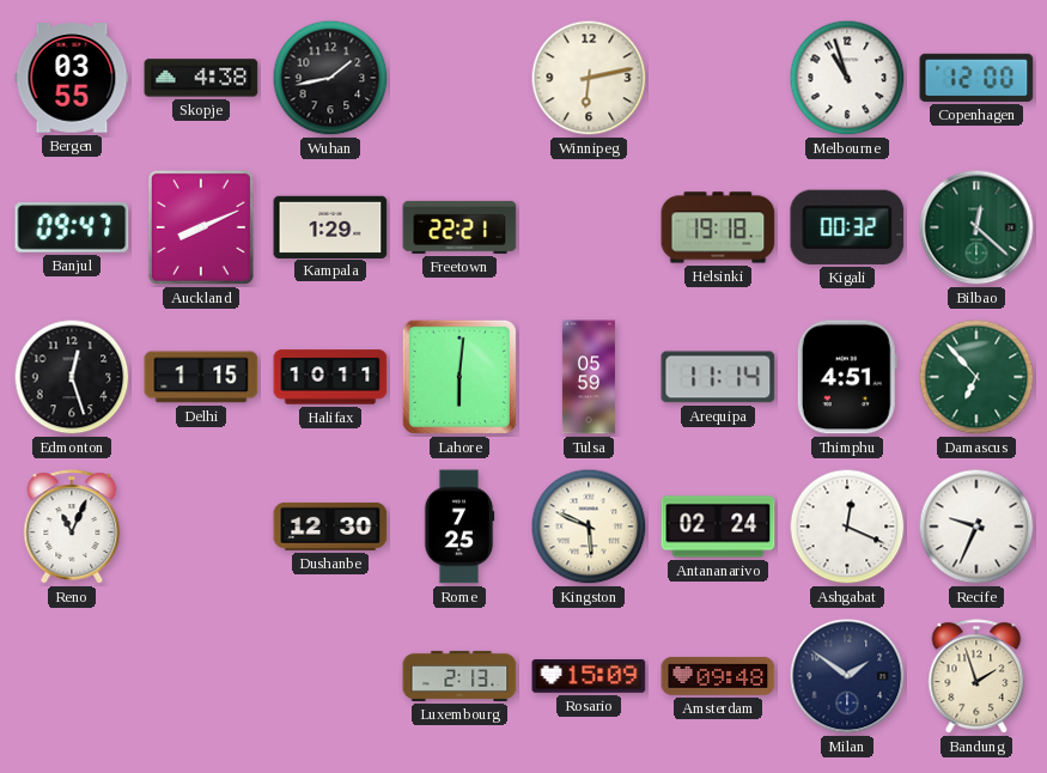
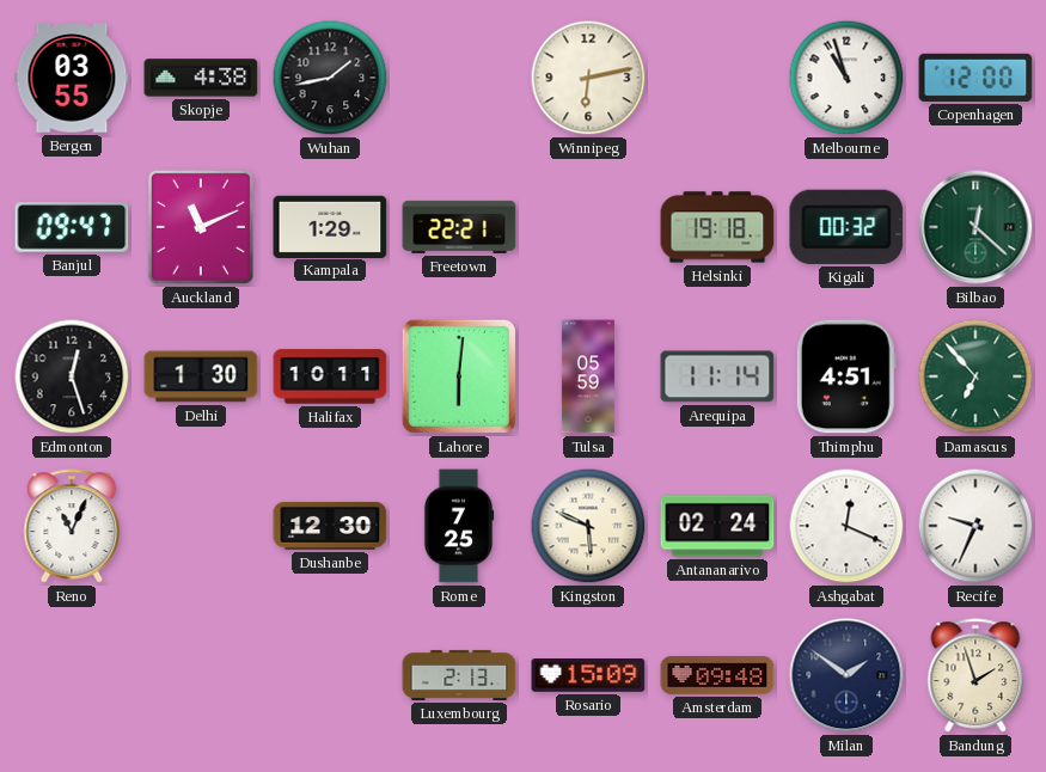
Auckland: 8:11 -> 11:11 (201, 227)
Delhi: 1:15 -> 1:30 (201, 376)
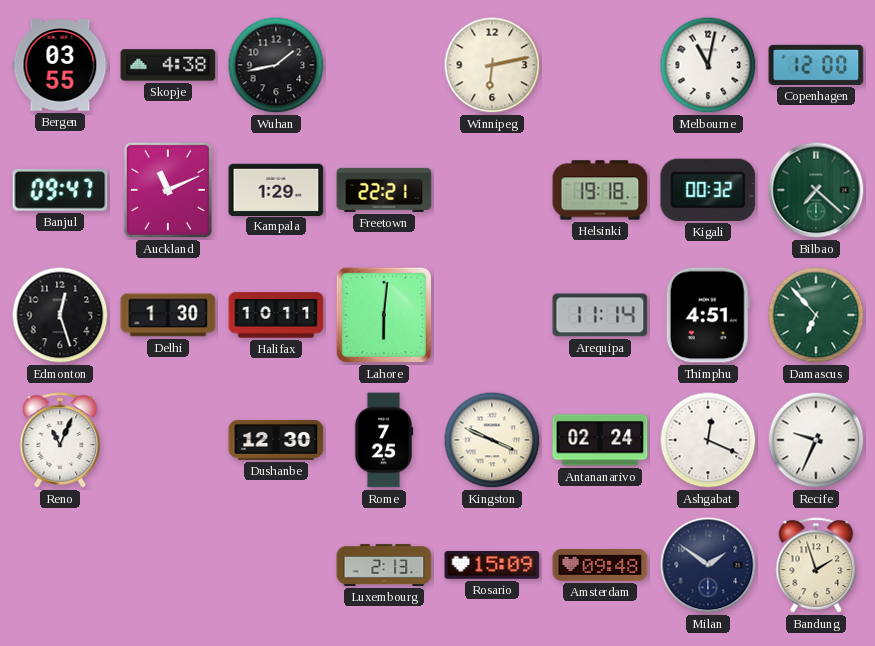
Melbourne: 10:57 -> 11:02 (708, 65)
Bilbao: 12:22 -> 7:22 (816, 190)
Tulsa: 05:59 -> none (588, 376)
Kingston: 5:49 -> 3:49 (492, 440)
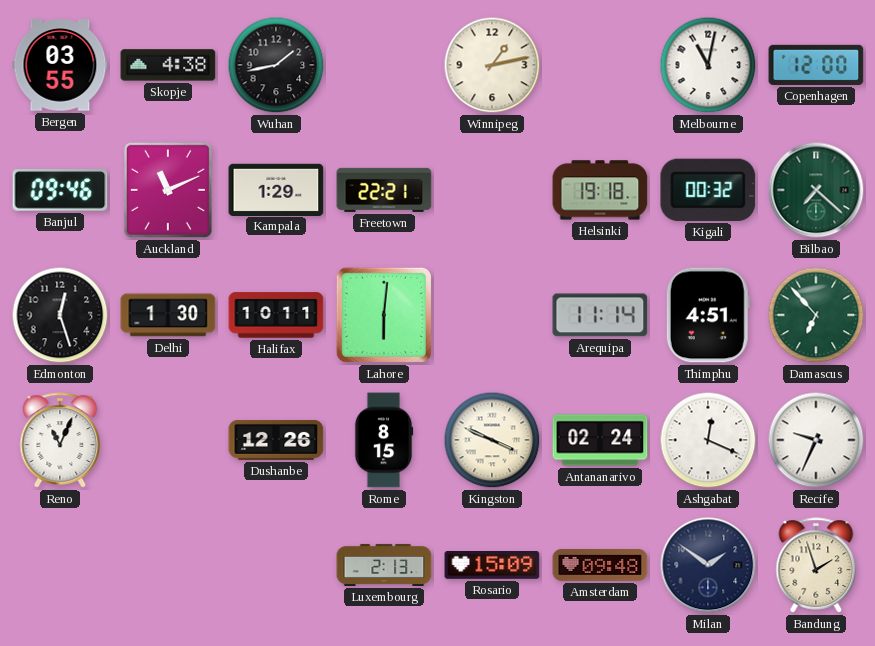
Winnipeg: 6:13 -> 1:13 (492, 65)
Banjul: 09:47 -> 09:46 (60, 190)
Dushanbe: 12:30 -> 12:26 (276, 440)
Rome: 7:25 -> 8:15 (384, 440)
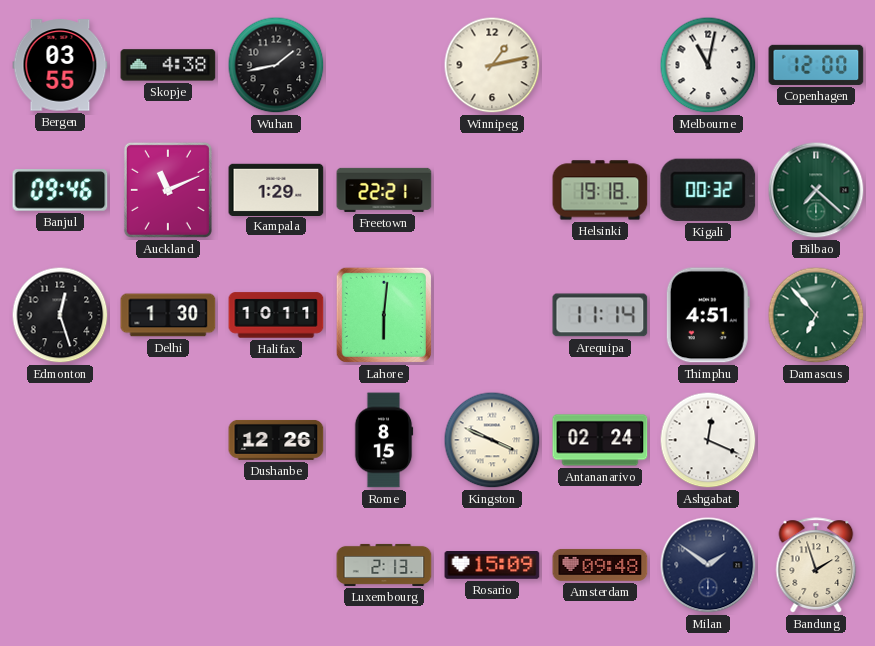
Reno: 11:04 -> none (60, 440)
Recife: 9:34 -> none (816, 440)
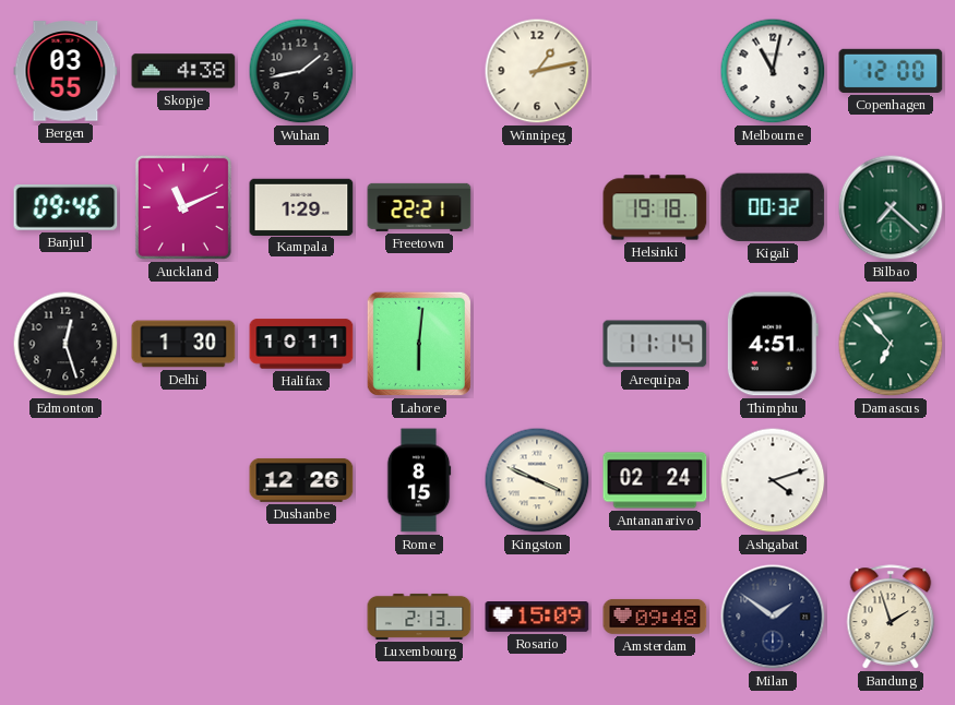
Ashgabat: 12:19 -> 4:12 (773, 480)
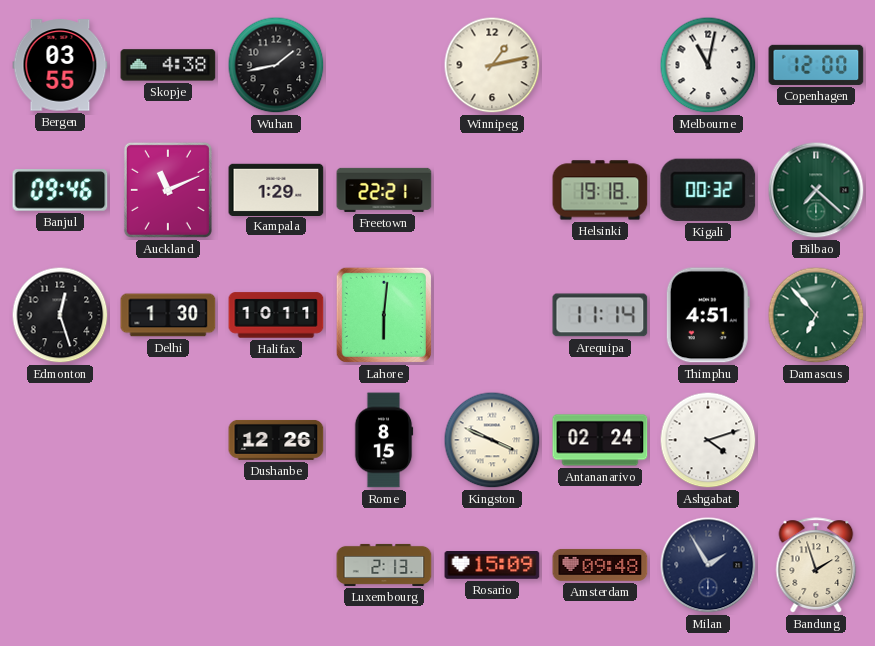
Milan: 1:51 -> 1:55 (708, 565)
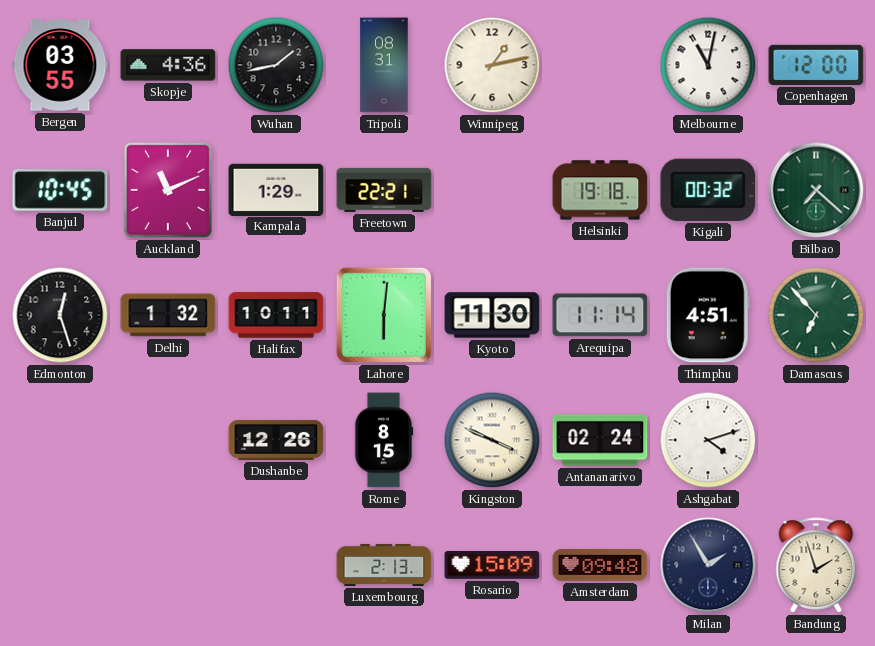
Skopje: 4:38 -> 4:36 (168, 65)
Tripoli: none -> 08:31 (384, 65)
Banjul: 09:46 -> 10:45 (60, 190)
Delhi: 1:30 -> 1:32 (168, 315)
Kyoto: none -> 11:30 (492, 315)
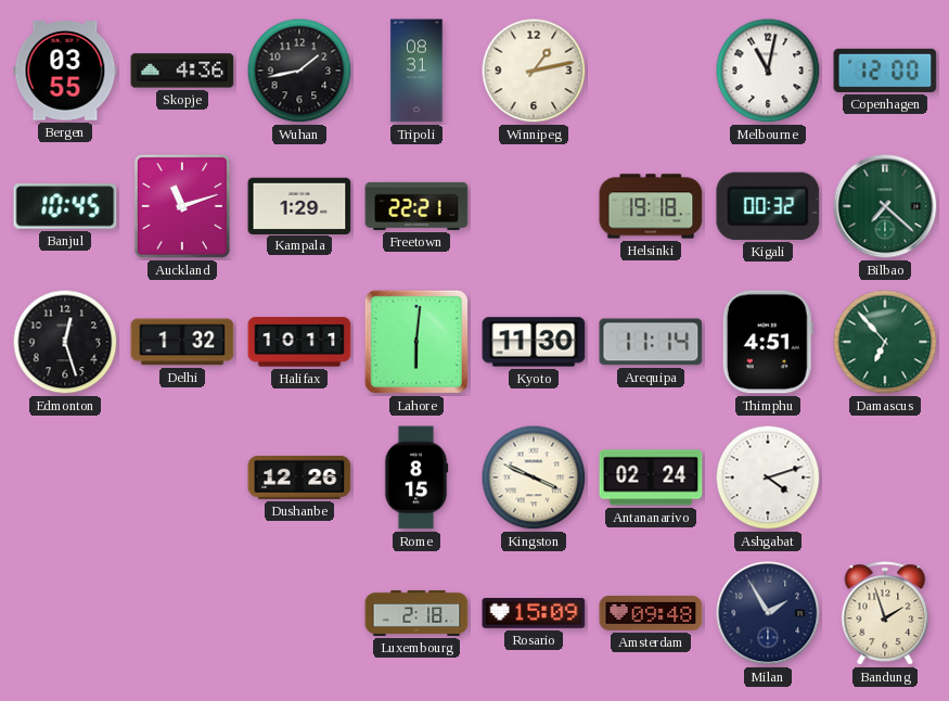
Auckland: 11:11 -> 11:12 (182, 206)
Luxembourg: 2:13 -> 2:18 (416, 613)
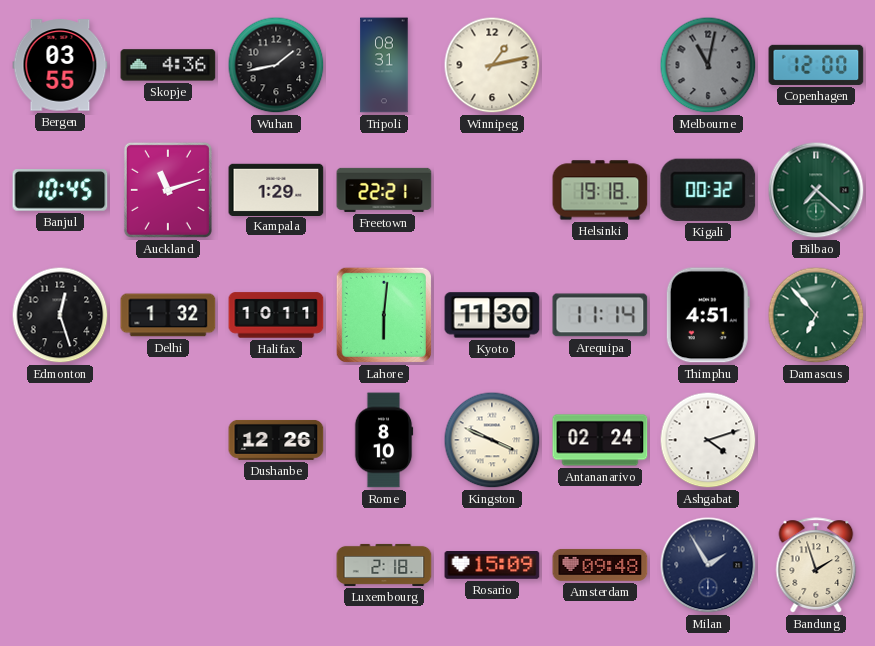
Melbourne dial: white -> grey (708, 65)
Rome: 8:15 -> 8:10 (384, 440)
